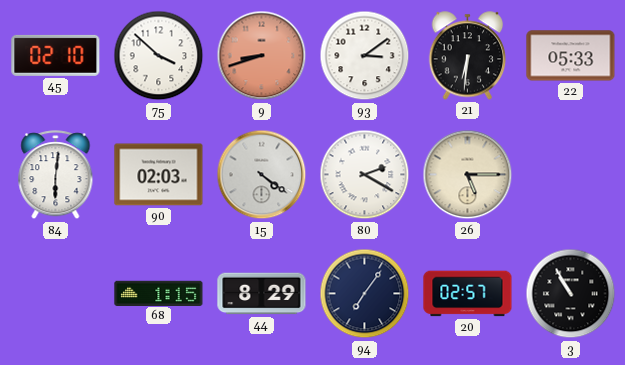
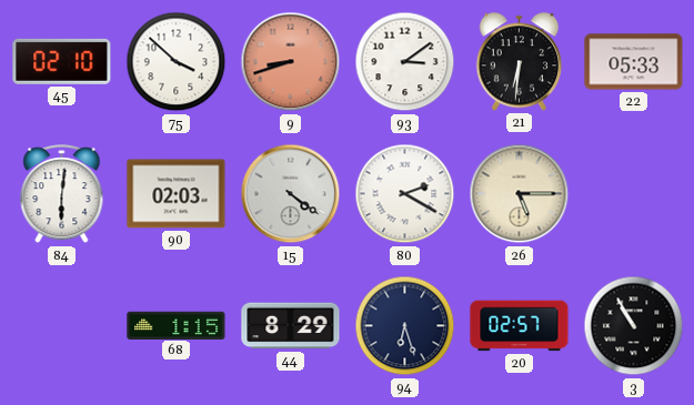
94: 7:06 -> 6:27 (405, 326)
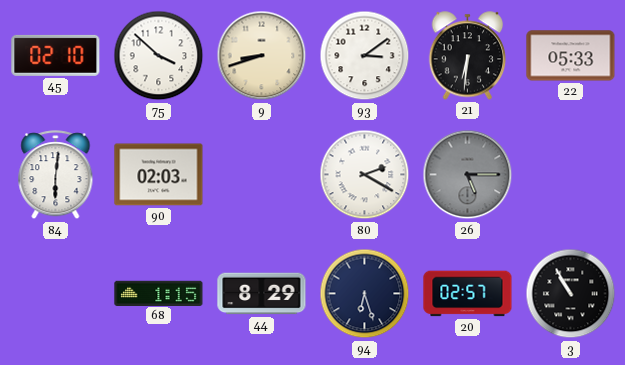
9 dial: salmon -> cream (262, 56)
15: 4:21 -> none (291, 194)
26 dial: cream -> grey (468, 175)
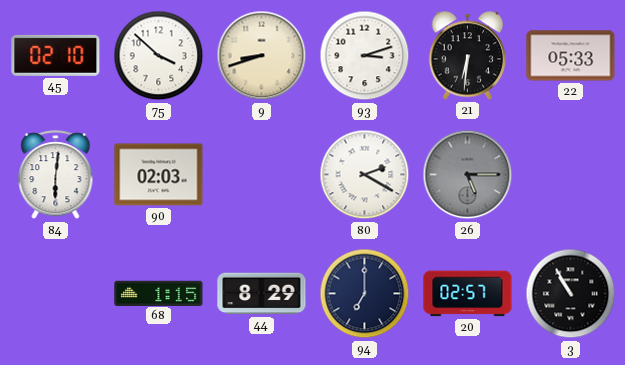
93: 3:09 -> 3:12 (365, 56)
94: 6:27 -> 7:00 (365, 294)
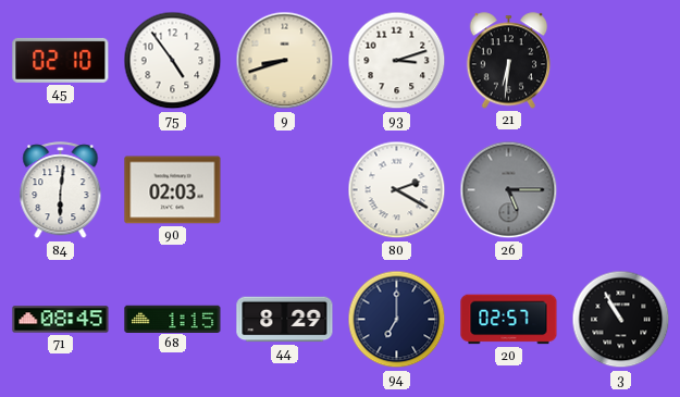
75: 3:52 -> 4:54 (173, 61)
22: 05:33 -> none (571, 56)
71: none -> 08:45 (61, 320)
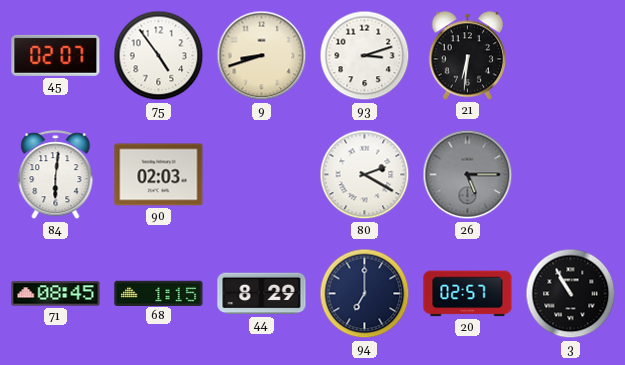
45: 02:10 -> 02:07 (56, 55)
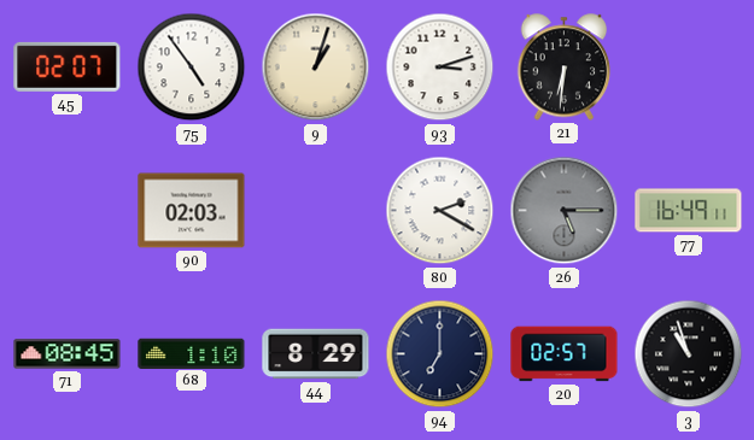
9: 8:42 -> 1:03 (316, 68)
84: 6:01 -> none (56, 175)
77: none -> 16:49 (689, 211)
68: 1:15 -> 1:10 (192, 353)
3: 10:55 -> 10:57 (689, 354)
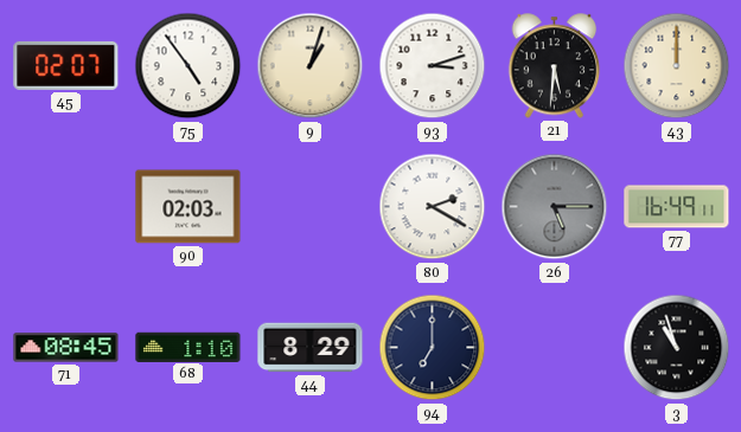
21: 6:31 -> 5:31 (555, 66)
43: none -> 12:00 (677, 66)
20: 02:57 -> none (565, 354)
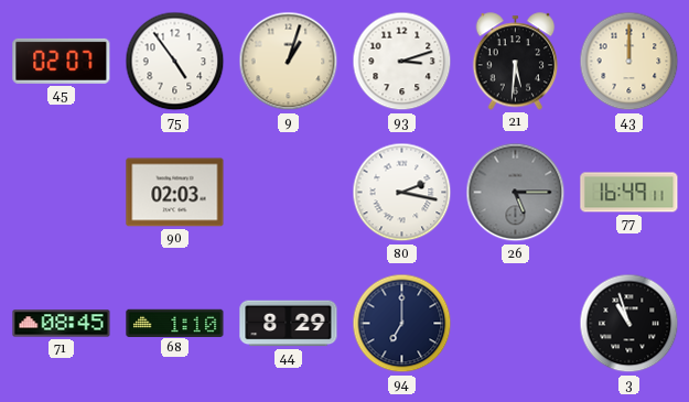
80: 2:20 -> 2:17 (402, 193)
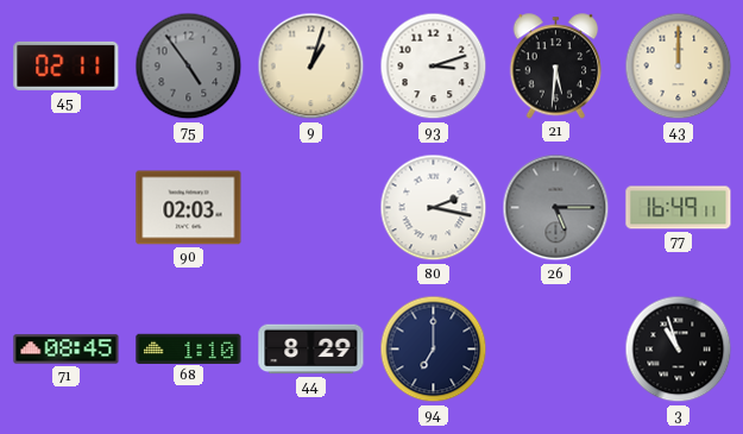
45: 02:07 -> 02:11 (67, 65)
75 dial: white -> grey (189, 67)
